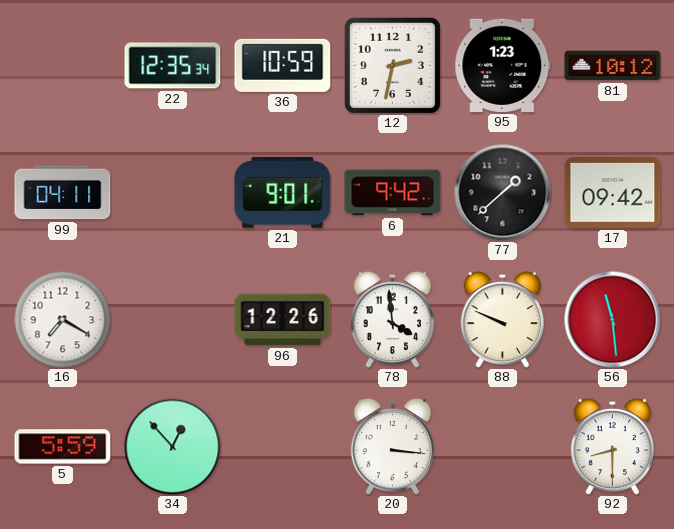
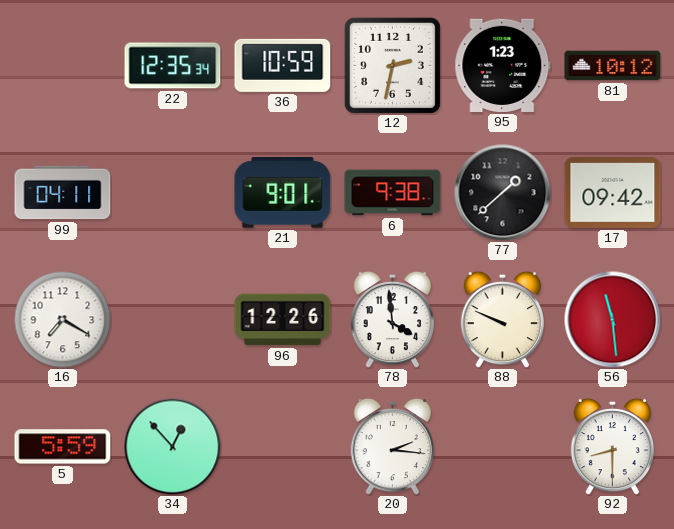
6: 9:42 -> 9:38 (393, 193)
20: 3:16 -> 2:16 (393, 446)
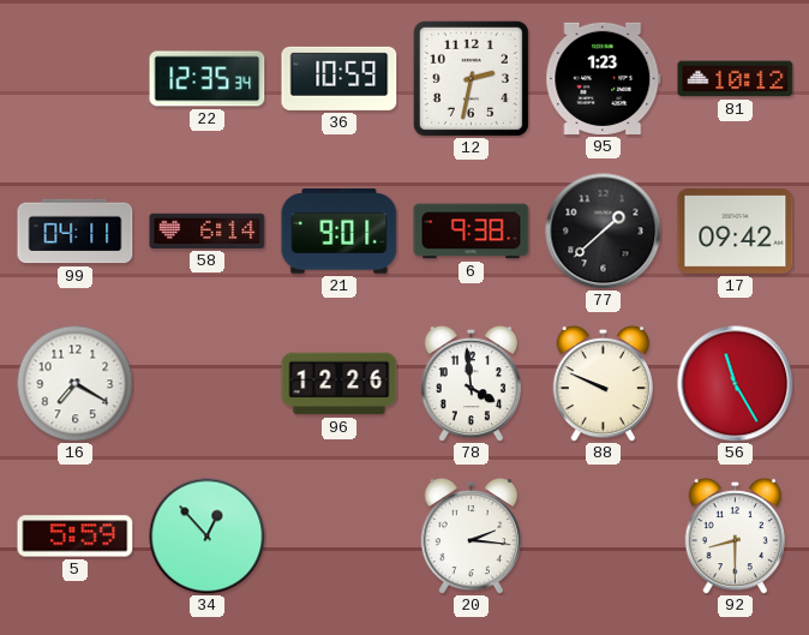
58: none -> 6:14 (208, 230)
56: 11:29 -> 11:25 (736, 384)
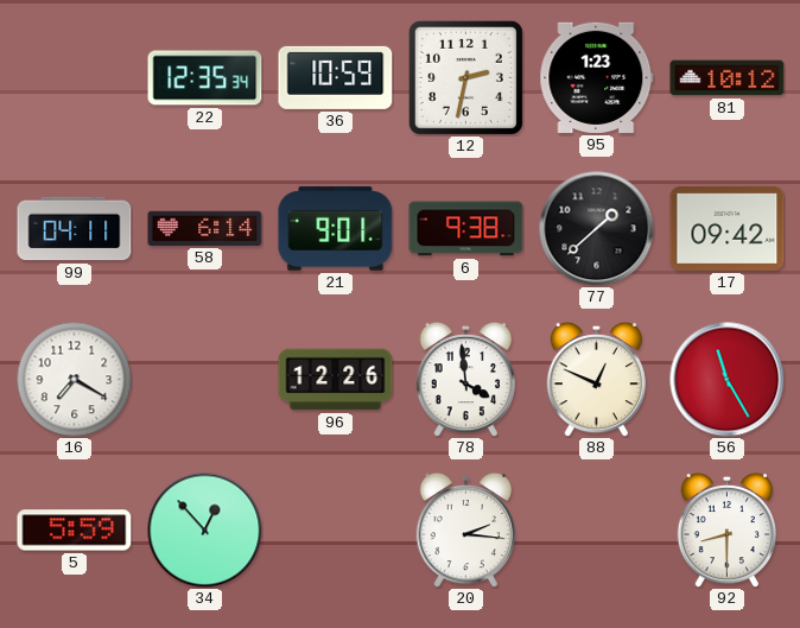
88: 9:49 -> 12:49 (597, 379)
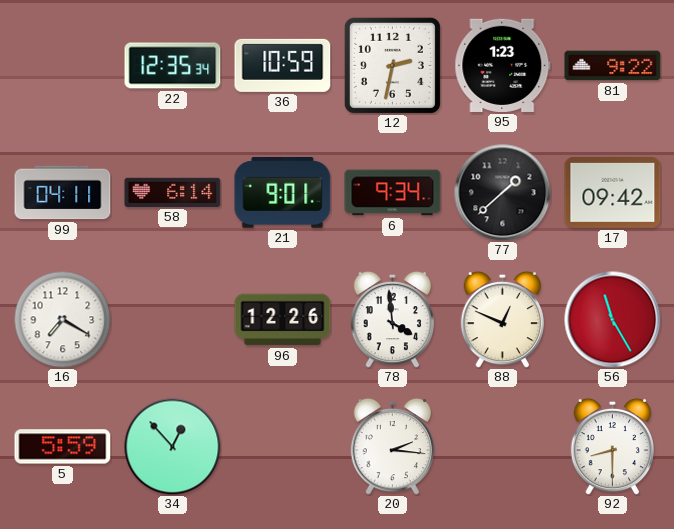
81: 10:12 -> 9:22 (613, 66)
6: 9:38 -> 9:34 (393, 193)
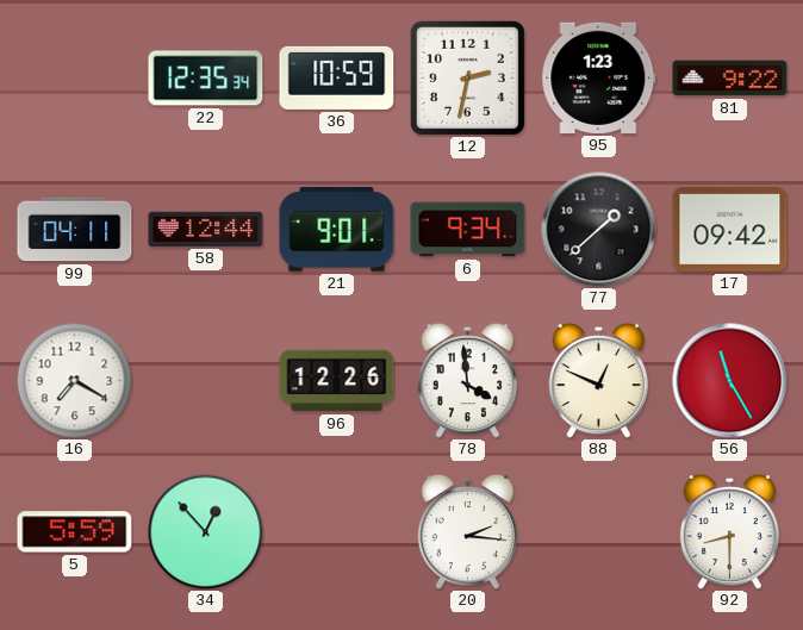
58: 6:14 -> 12:44 (206, 229)
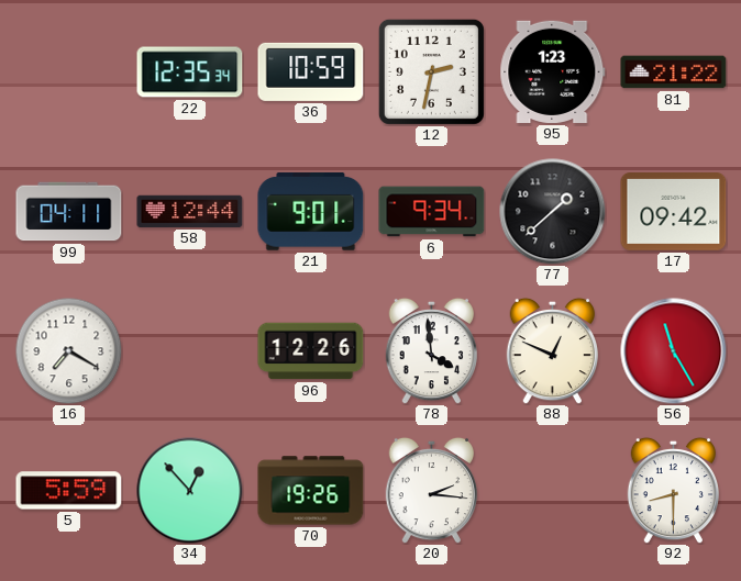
81: 9:22 -> 21:22 (674, 72)
70: none -> 19:26 (311, 491)
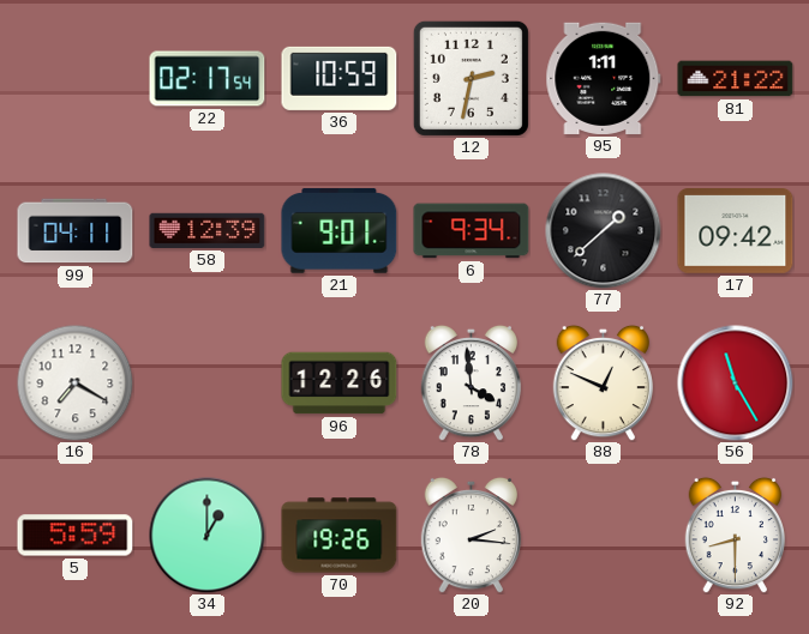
22: 12:35 -> 02:17 (208, 79)
95: 1:23 -> 1:11 (604, 78)
58: 12:44 -> 12:39 (208, 230)
34: 12:53 -> 1:00 (208, 536)
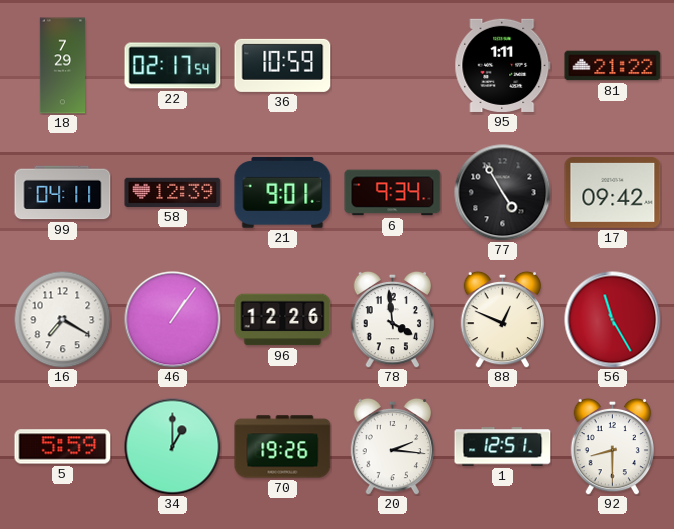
18: none -> 7:29 (63, 66)
12: 2:32 -> none (471, 78)
77: 1:38 -> 4:55 (503, 193)
46: none -> 1:06 (173, 320)
1: none -> 12:51 (503, 447)
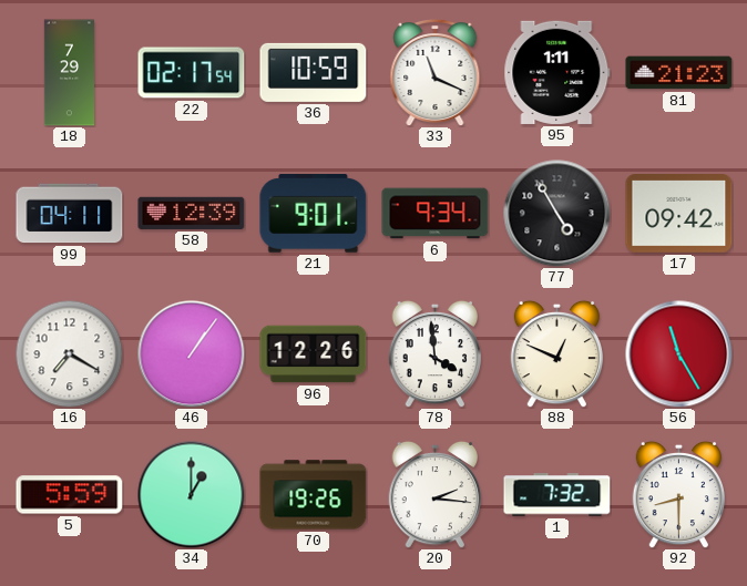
33: none -> 11:19 (436, 73)
81: 21:22 -> 21:23 (679, 73)
1: 12:51 -> 7:32 (557, 495)
